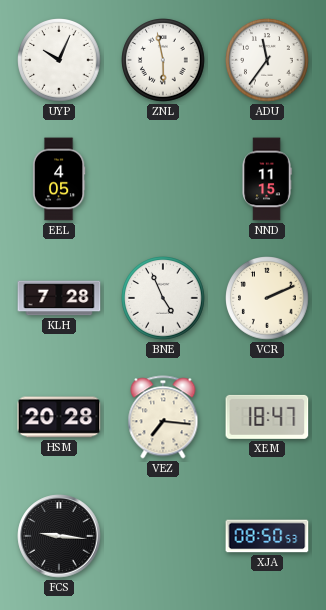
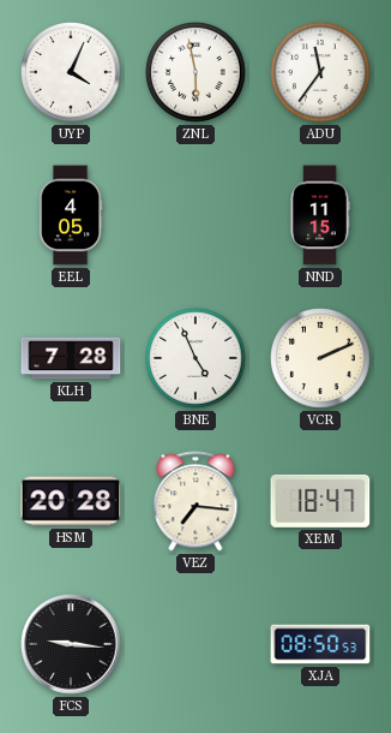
UYP: 10:04 -> 4:04 (71, 72)
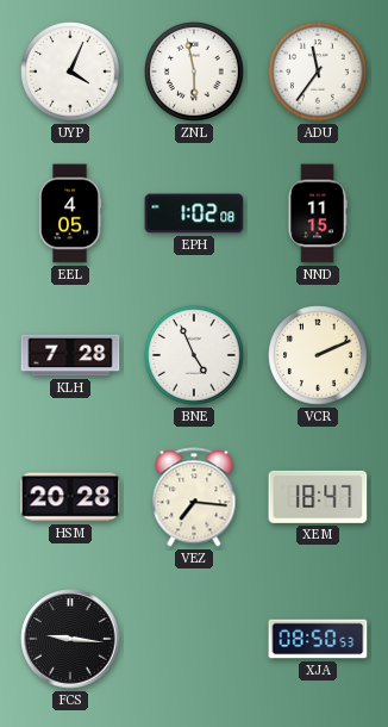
EPH: none -> 1:02 (194, 213)
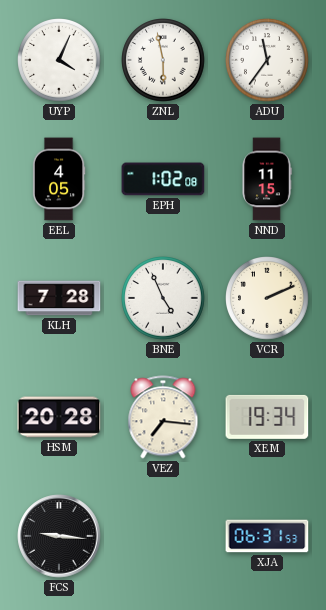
XEM: 18:47 -> 19:34 (267, 417)
XJA: 08:50 -> 06:31 (267, 536)
